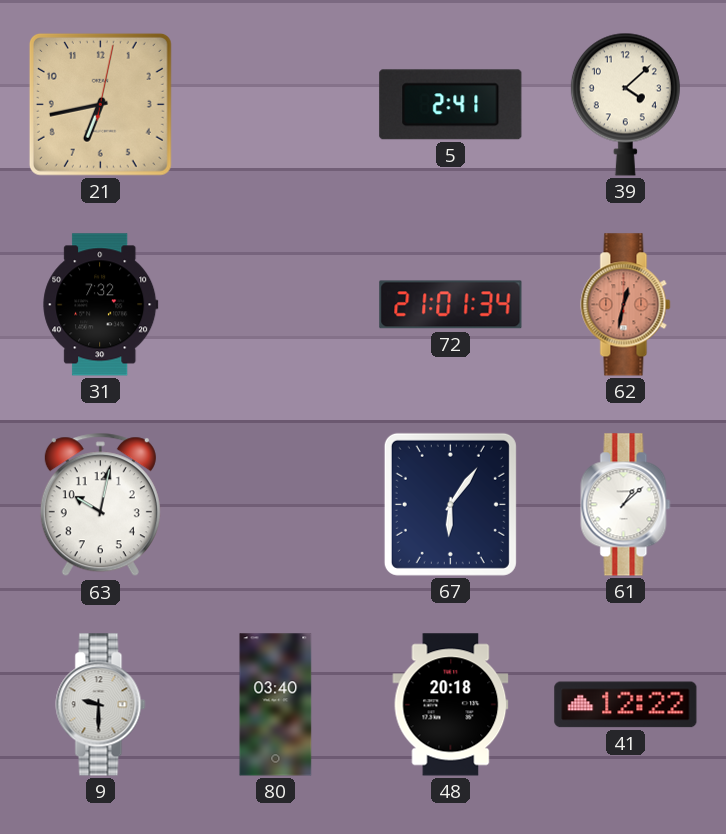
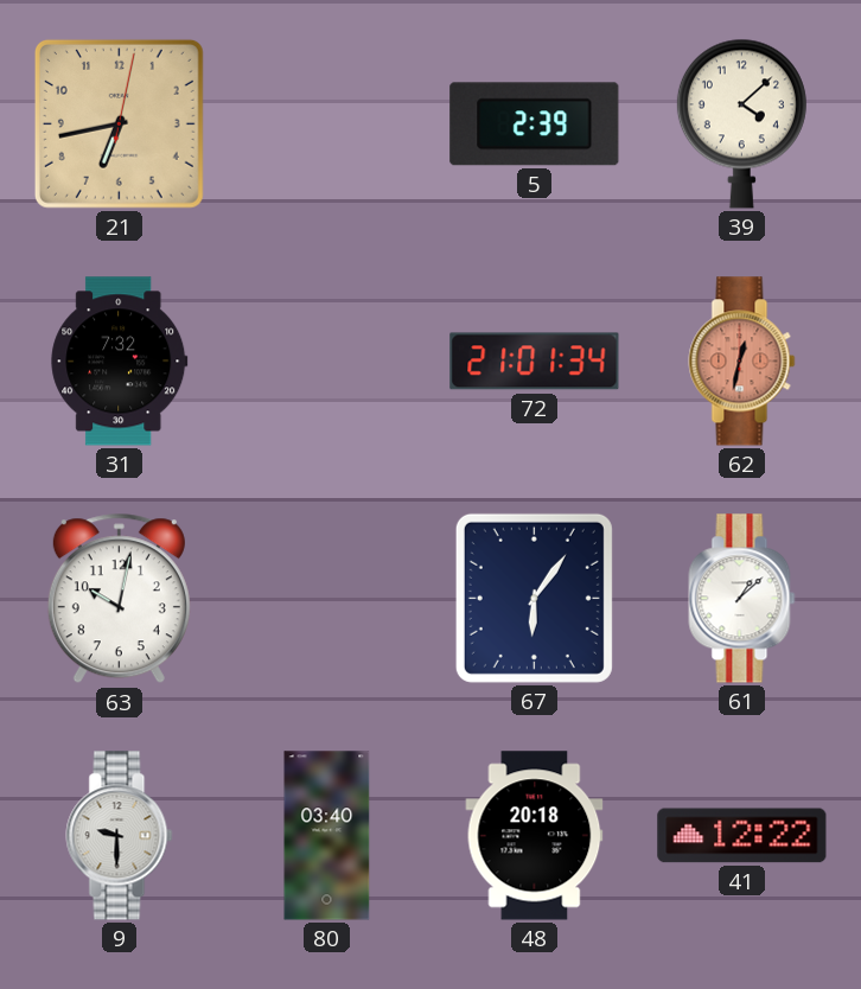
5: 2:41 -> 2:39 (535, 125)
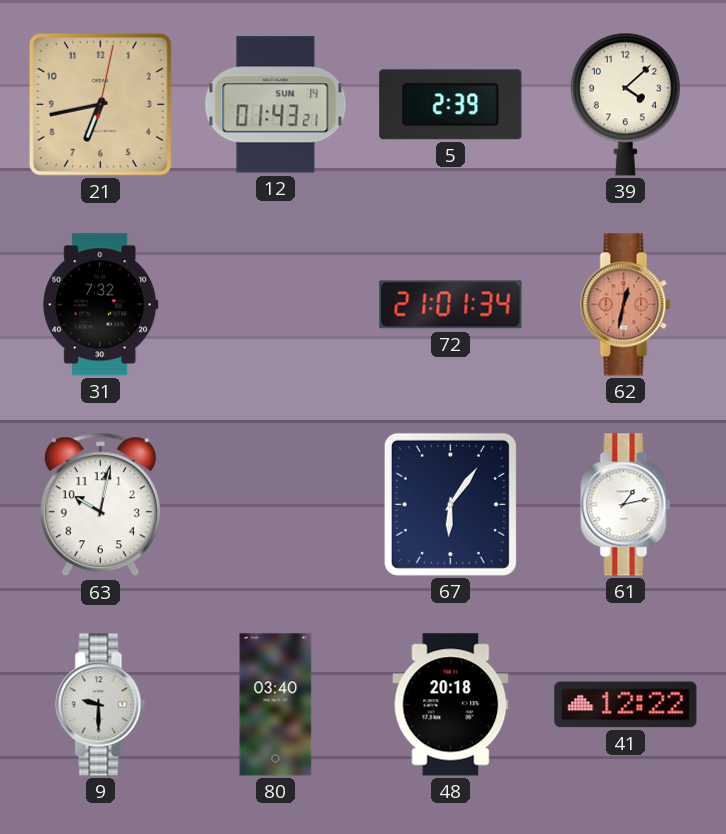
12: none -> 01:43 (276, 105)
61: 1:08 -> 1:13 (626, 505)
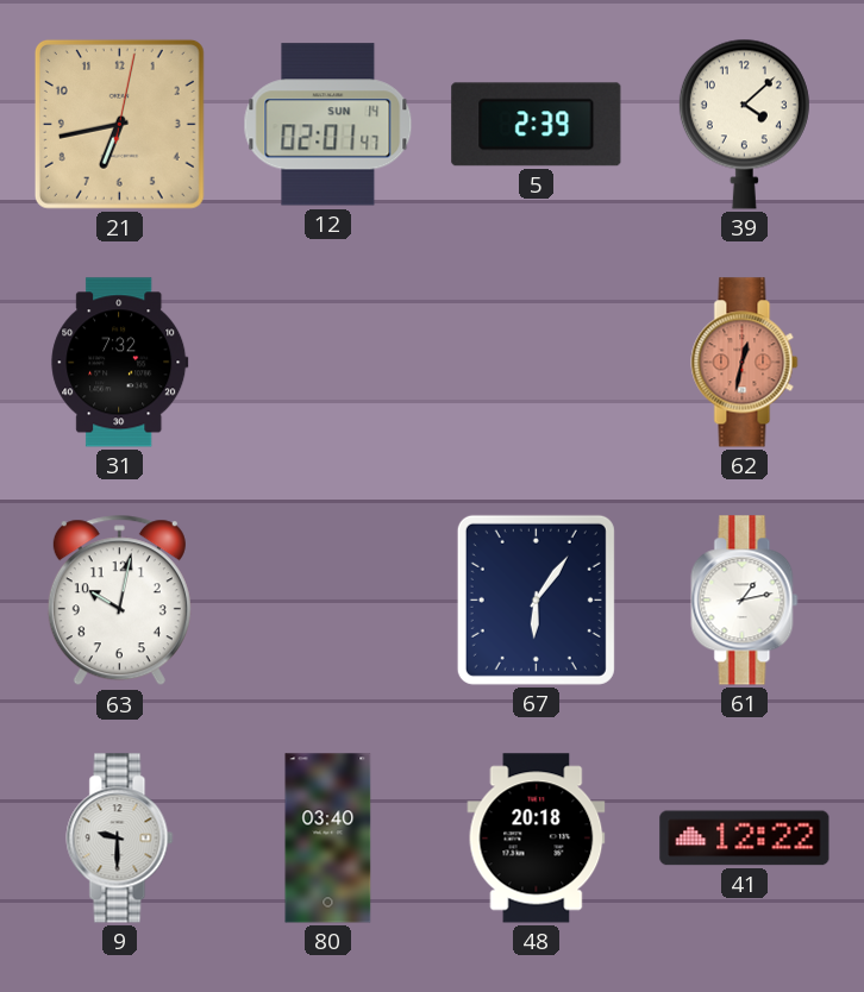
12: 01:43 -> 02:01 (328, 125)
72: 21:01 -> none (451, 305)
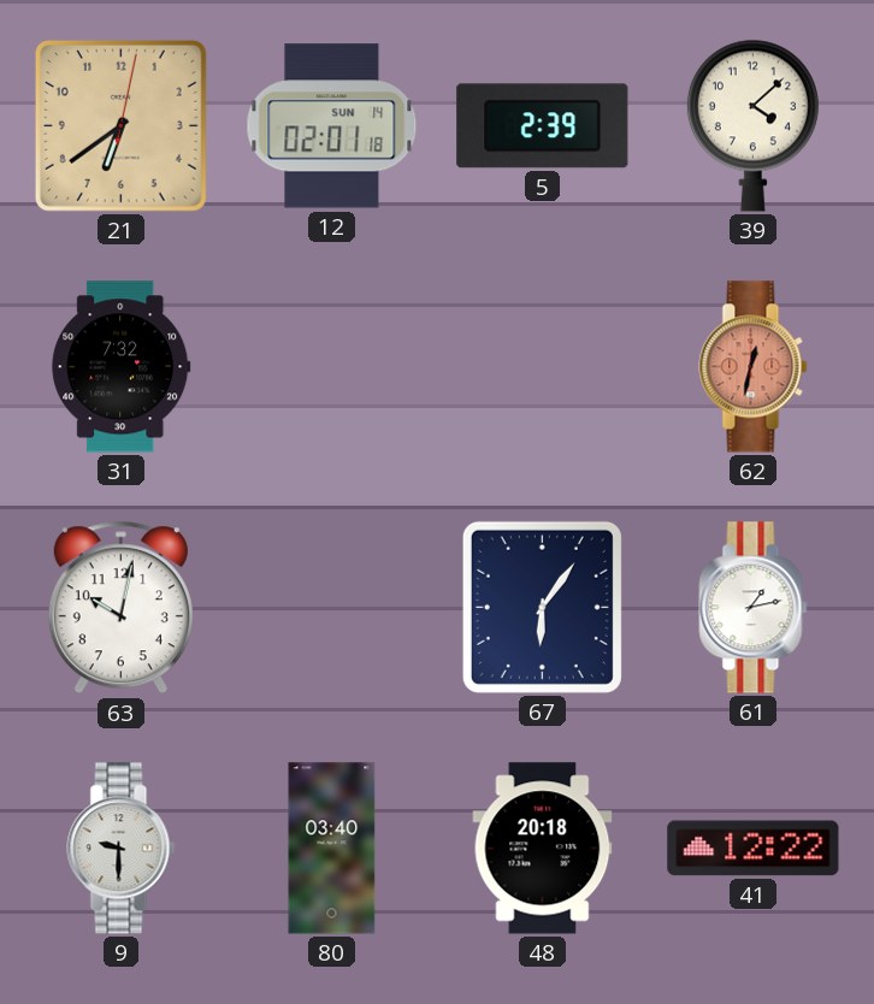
21: 6:43 -> 6:39 (120, 125)
12: 02:01:47 -> 02:01:18 (332, 126)
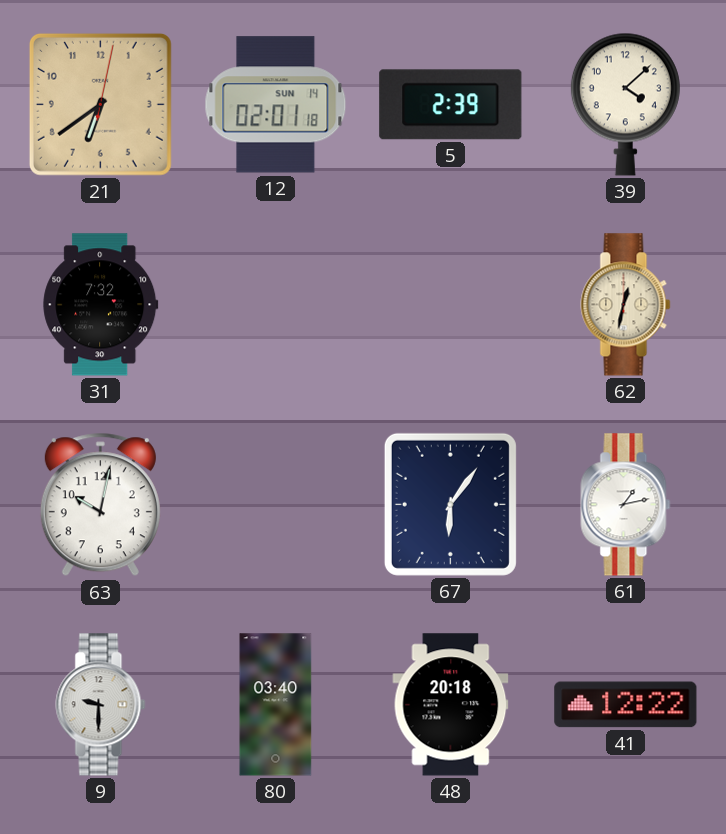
62 dial: salmon -> cream (626, 305)
